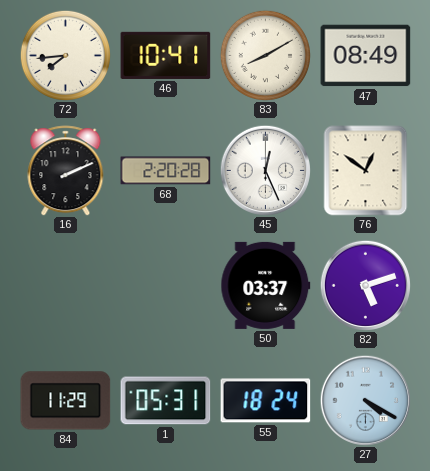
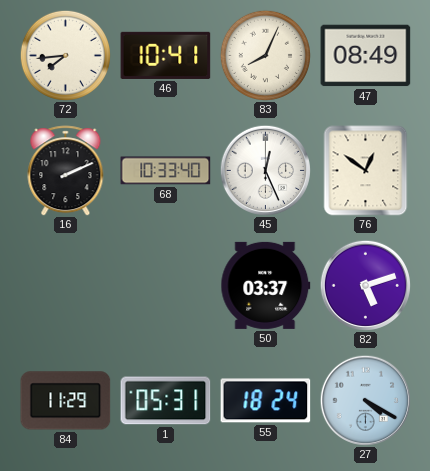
83: 8:10 -> 8:04 (265, 55)
68: 2:20 -> 10:33 (166, 171)
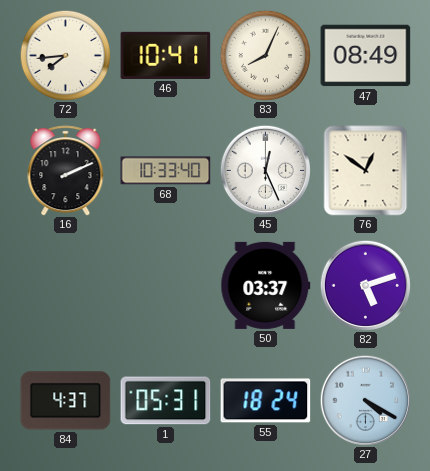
84: 11:29 -> 4:37 (66, 401)
